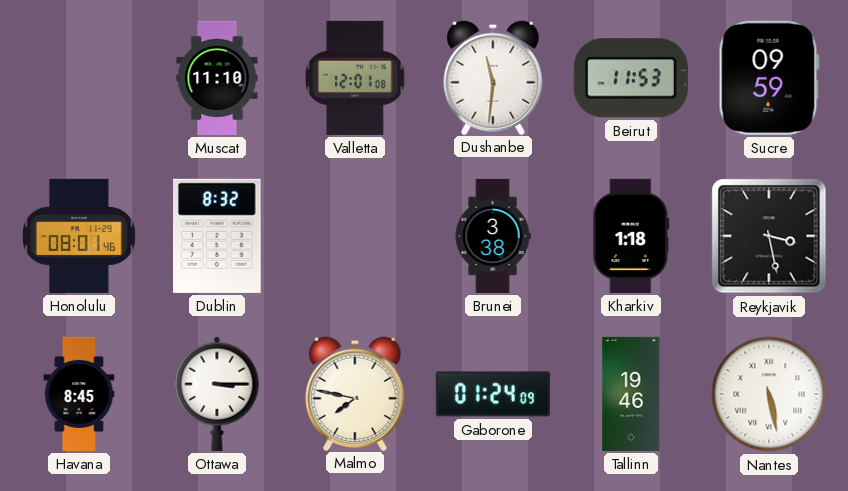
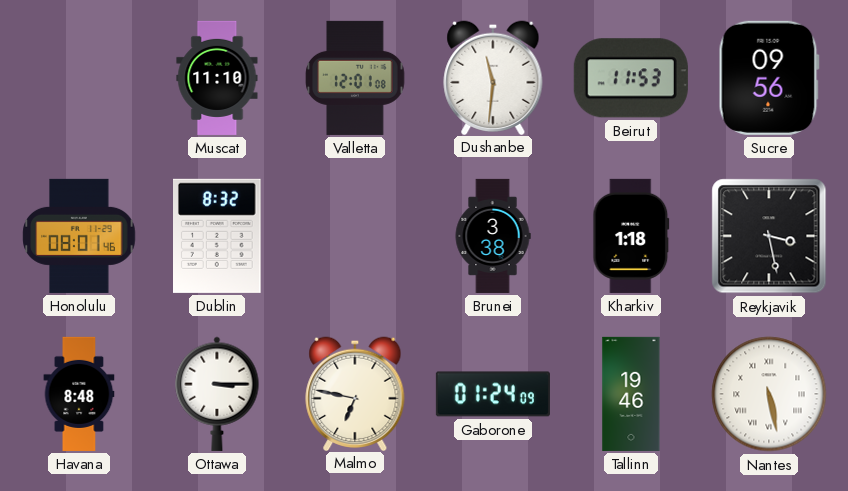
Sucre: 09:59 -> 09:56 (769, 78)
Havana: 8:45 -> 8:48 (79, 394)
Malmo: 7:47 -> 6:47 (355, 393)
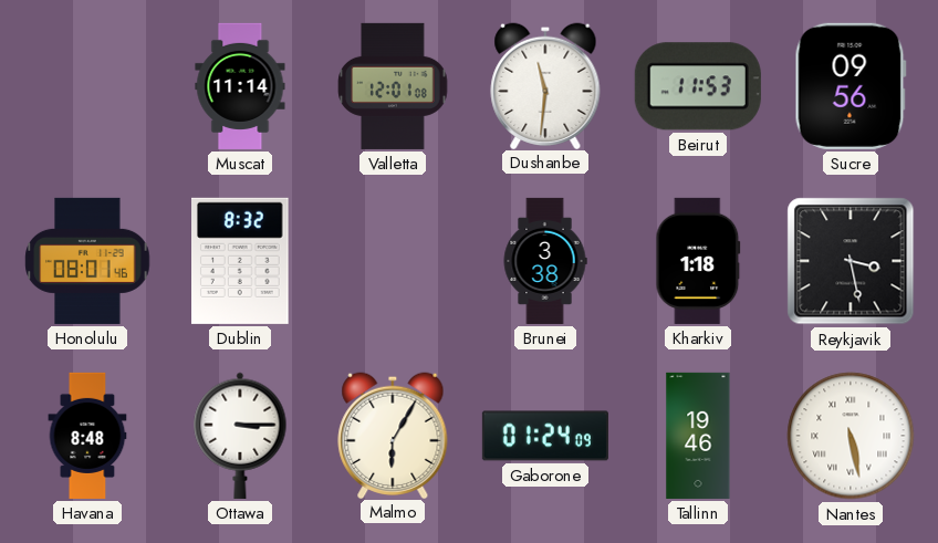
Muscat: 11:10 -> 11:14 (240, 86)
Malmo: 6:47 -> 6:05 (393, 435)
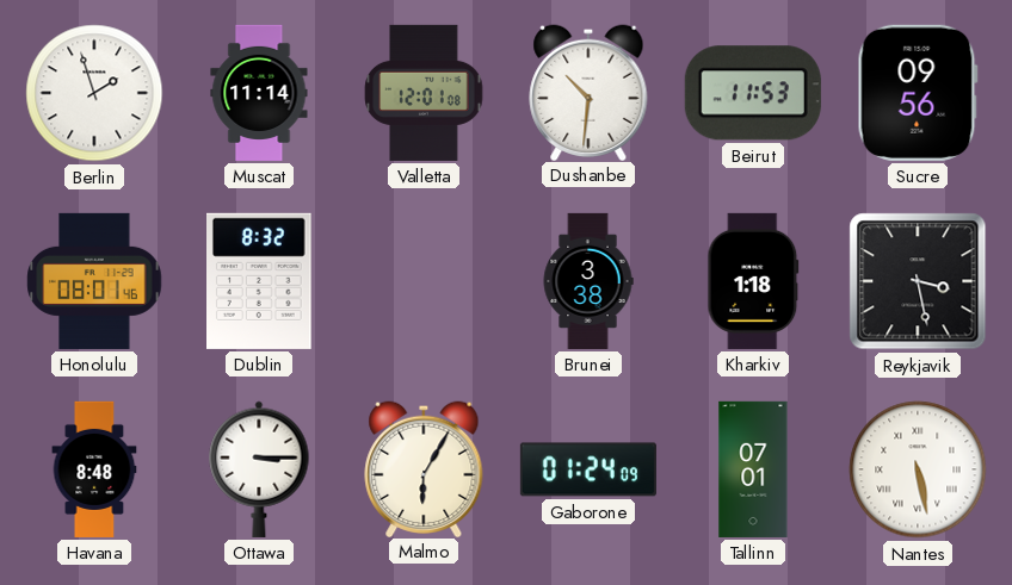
Berlin: none -> 1:57 (94, 93)
Dushanbe: 11:31 -> 10:31 (588, 92)
Tallinn: 19:46 -> 07:01 (753, 469)
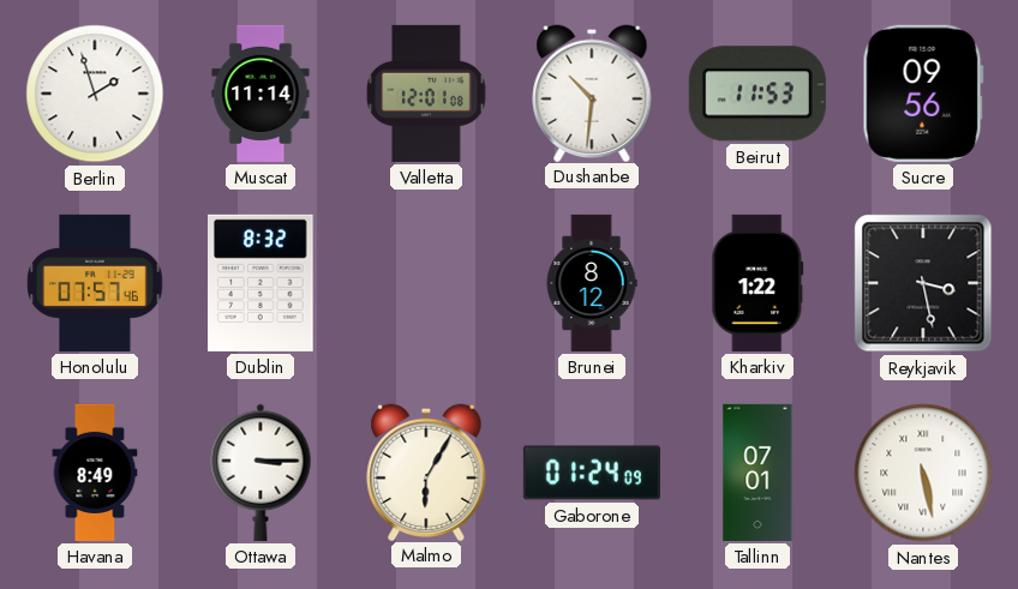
Honolulu: 08:01 -> 07:57 (95, 283)
Brunei: 3:38 -> 8:12 (592, 283)
Kharkiv: 1:18 -> 1:22 (757, 283)
Havana: 8:48 -> 8:49 (95, 473)
